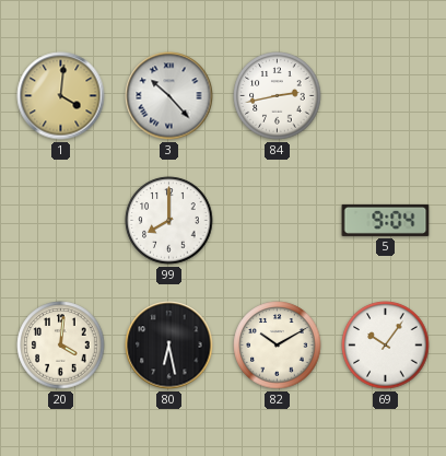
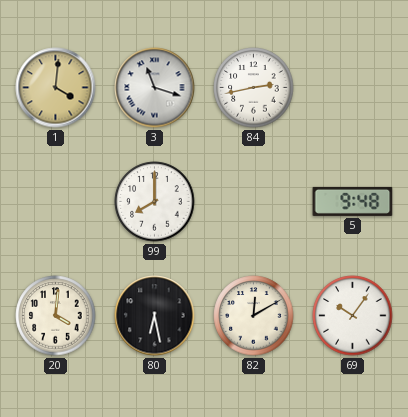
3: 10:23 -> 11:18 (155, 88)
5: 9:04 -> 9:48 (353, 201)
82: 10:10 -> 12:10 (254, 316)
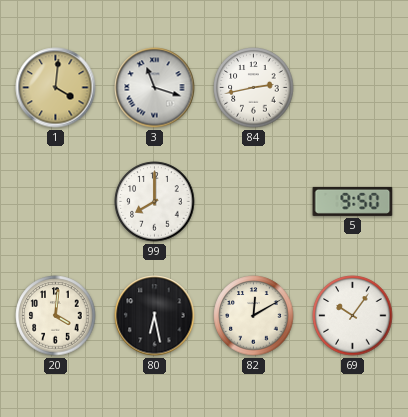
5: 9:48 -> 9:50 (353, 201)
